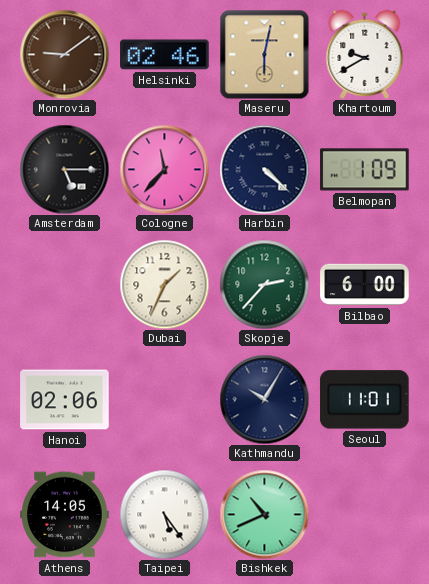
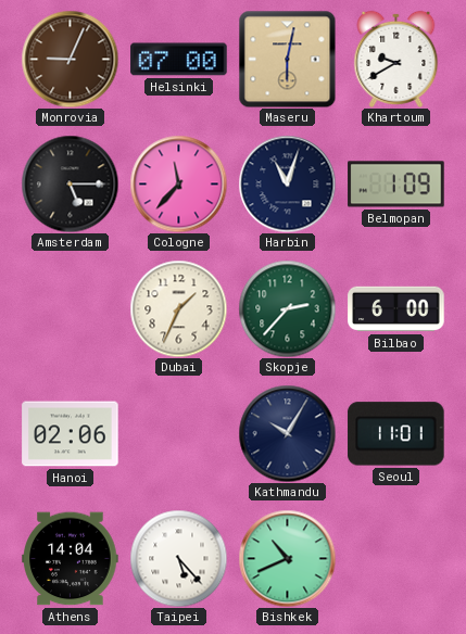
Monrovia: 9:09 -> 9:04 (70, 59)
Helsinki: 02:46 -> 07:00 (179, 60)
Harbin: 4:22 -> 11:03 (287, 183)
Athens: 14:05 -> 14:04 (71, 559)
Taipei: 5:24 -> 5:23 (178, 558)
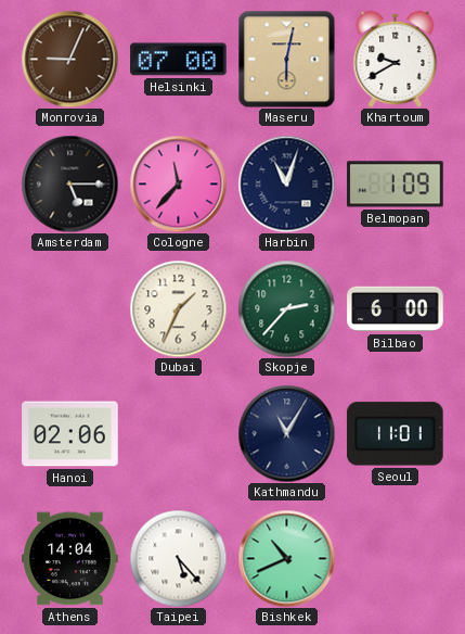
Kathmandu: 10:05 -> 11:05 (286, 433)
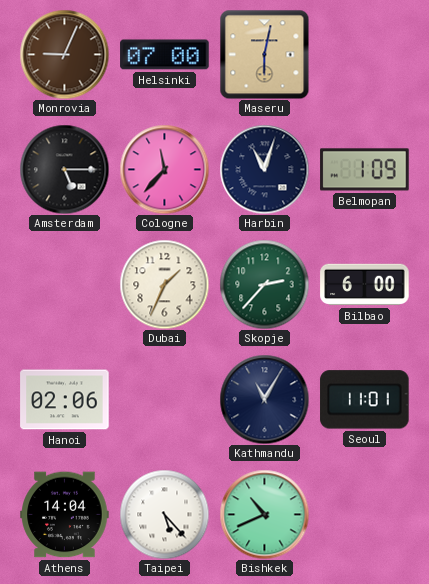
Khartoum: 9:40 -> none (396, 59)
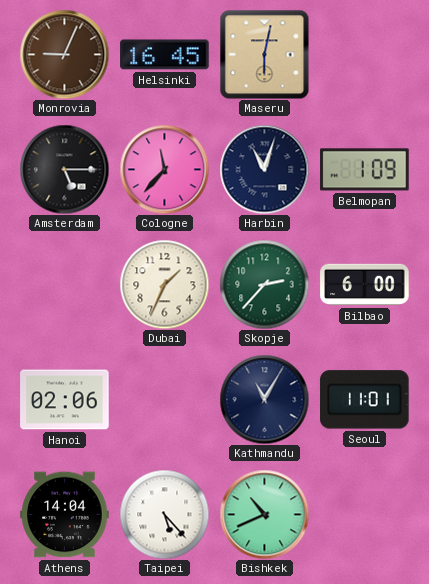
Helsinki: 07:00 -> 16:45 (165, 55)
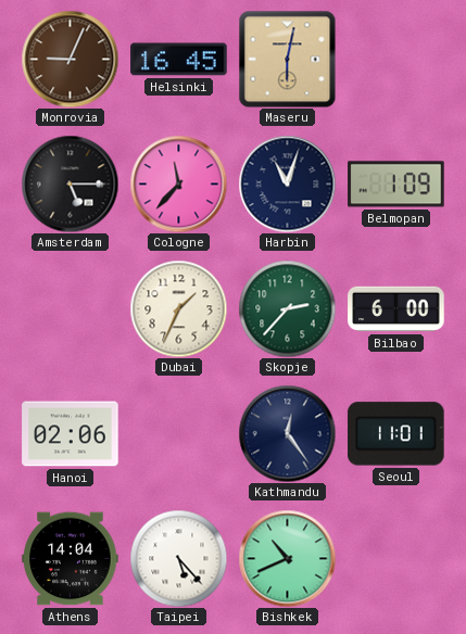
Kathmandu: 11:05 -> 12:24 (287, 433)
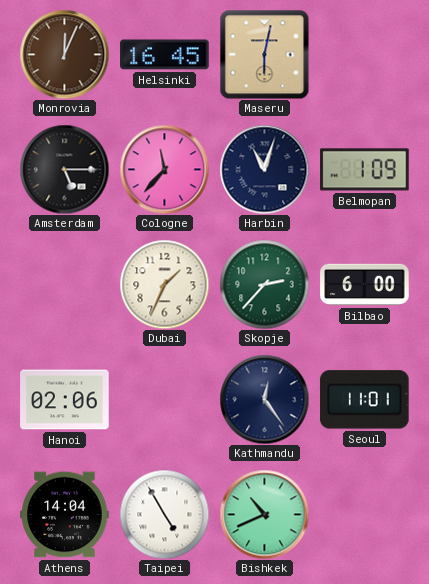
Monrovia: 9:04 -> 12:04 (64, 54)
Taipei: 5:23 -> 4:55 (164, 514)
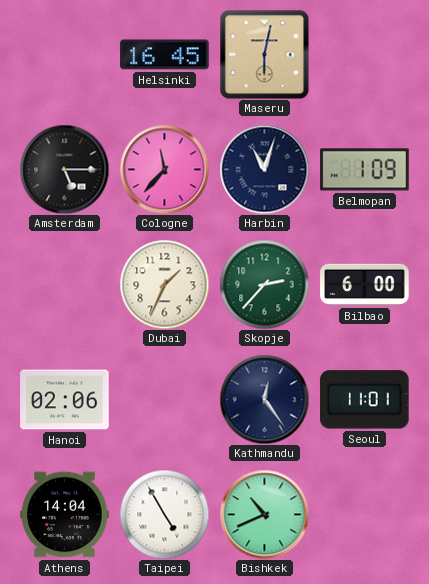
Monrovia: 12:04 -> none (64, 54)
